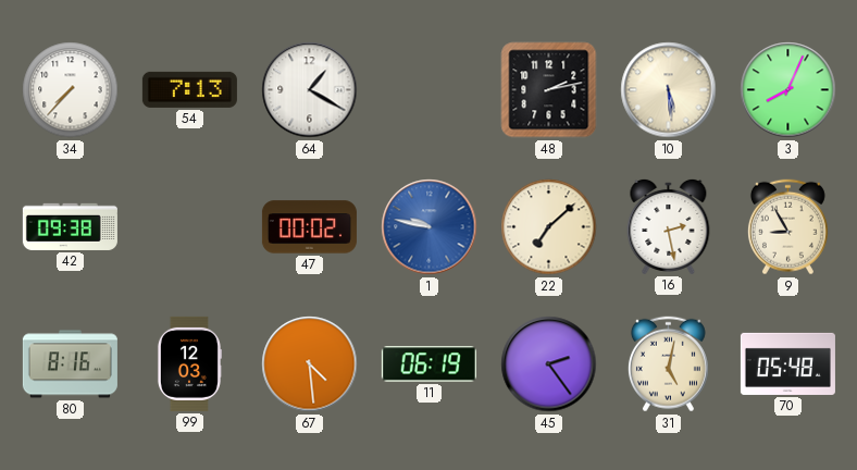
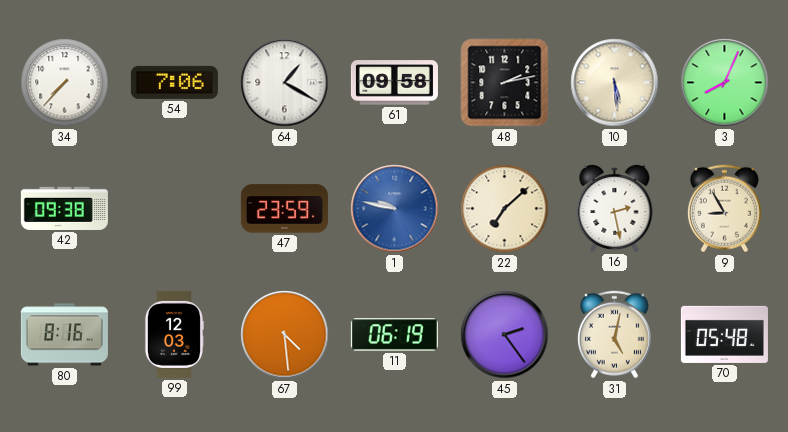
54: 7:13 -> 7:06 (174, 82)
61: none -> 09:58 (394, 83)
47: 00:02 -> 23:59 (284, 209)
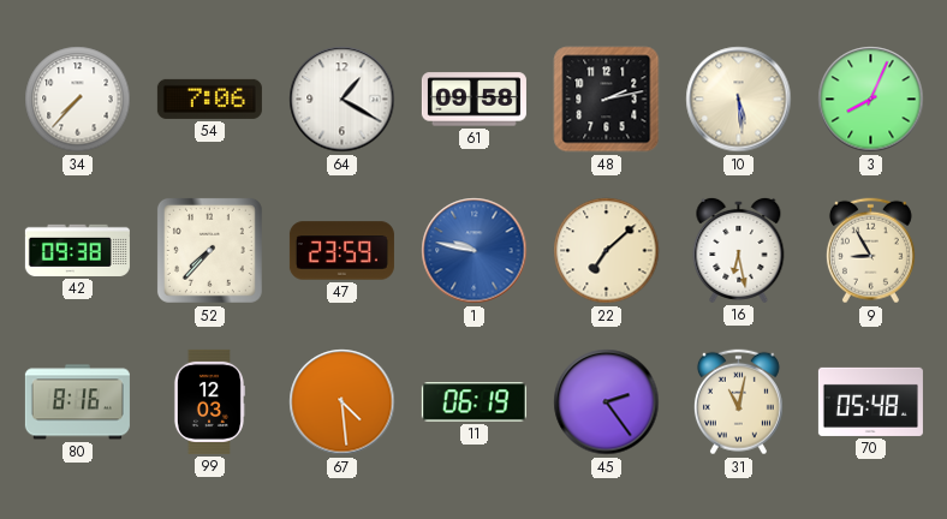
52: none -> 7:37 (209, 250)
16: 2:28 -> 6:28 (739, 250)
31: 5:02 -> 11:02 (738, 402)
